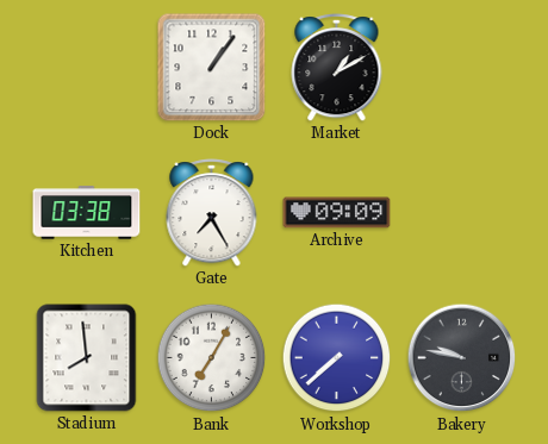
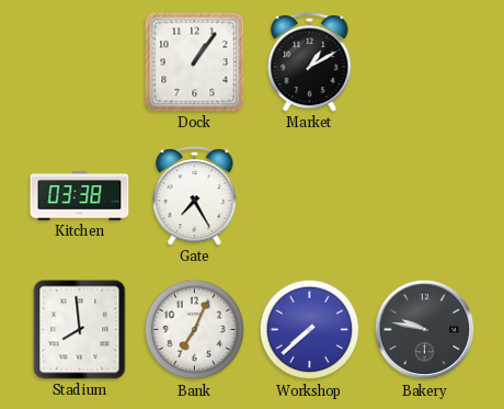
Archive: 09:09 -> none (337, 213)
Bank: 7:05 -> 7:04 (195, 330)
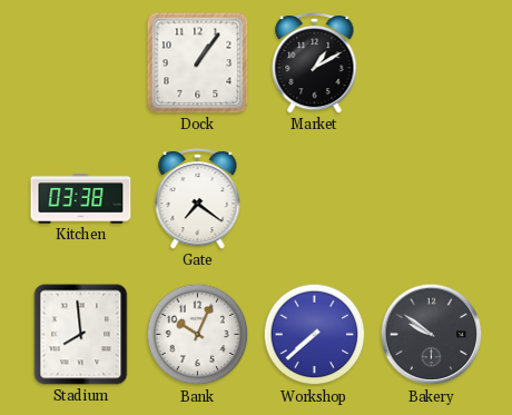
Gate: 7:25 -> 7:21 (198, 199)
Bank: 7:04 -> 10:04 (198, 335)
Bakery: 9:47 -> 9:51 (432, 335)
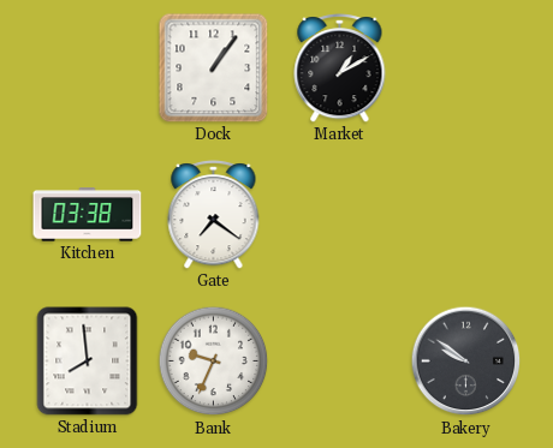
Bank: 10:04 -> 9:34 (214, 362)
Workshop: 7:38 -> none (315, 335)
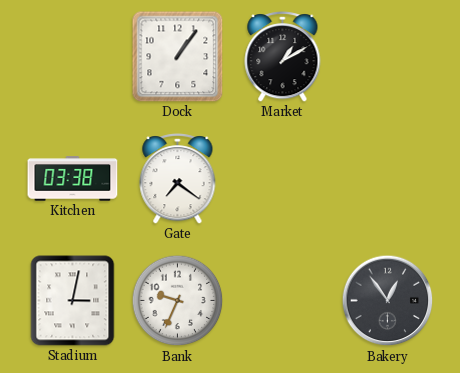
Stadium: 7:59 -> 3:02 (73, 301)
Bakery: 9:51 -> 12:54 (388, 301)
